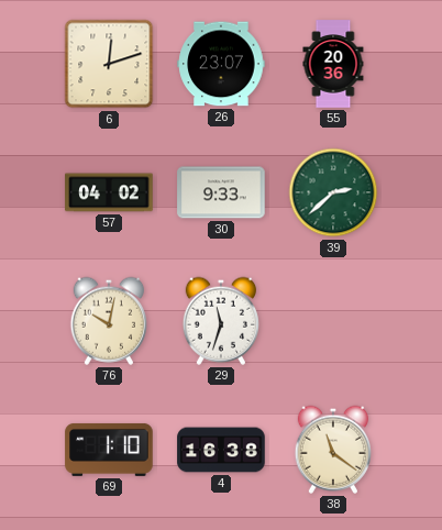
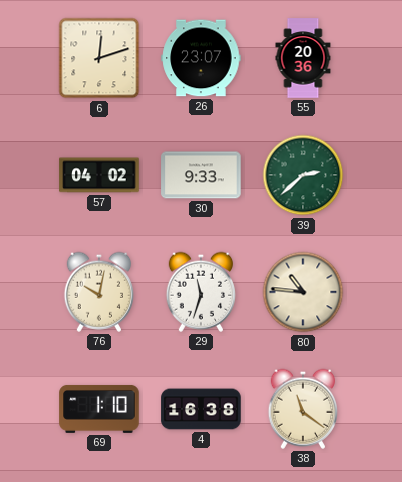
80: none -> 10:46 (303, 292)
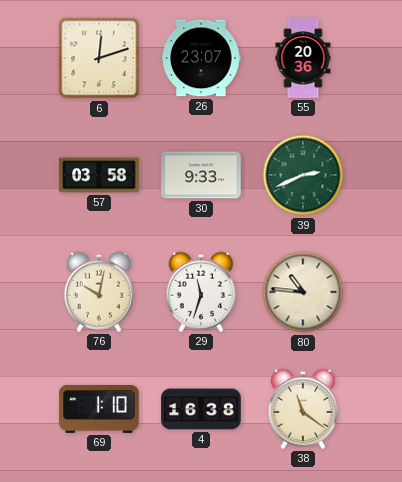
57: 04:02 -> 03:58 (99, 175)
39: 2:38 -> 2:41 (303, 175)
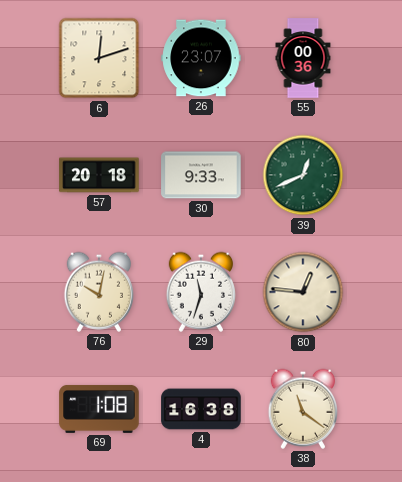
55: 20:36 -> 00:36 (303, 58)
57: 03:58 -> 20:18 (99, 175)
39: 2:41 -> 12:41 (303, 175)
80: 10:46 -> 12:46 (303, 292)
69: 1:10 -> 1:08 (99, 409)
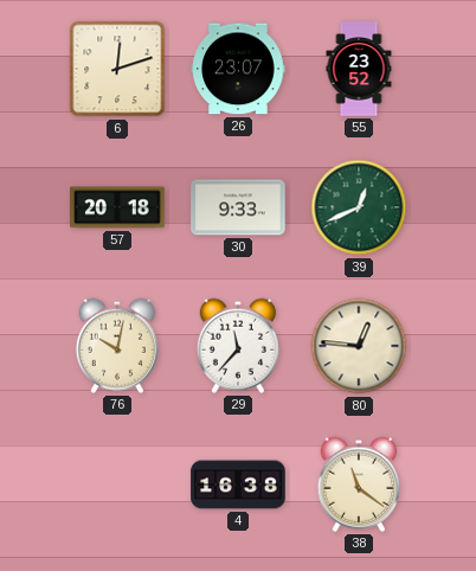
55: 00:36 -> 23:52 (359, 69)
29: 11:33 -> 11:37 (237, 346)
69: 1:08 -> none (99, 409)
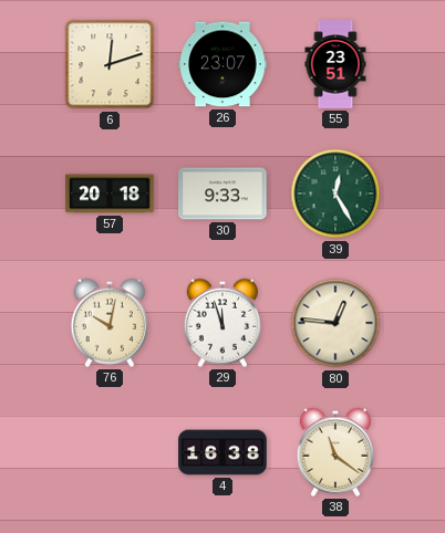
55: 23:52 -> 23:51 (335, 64)
39: 12:41 -> 12:25 (335, 194)
29: 11:37 -> 11:57 (221, 323)
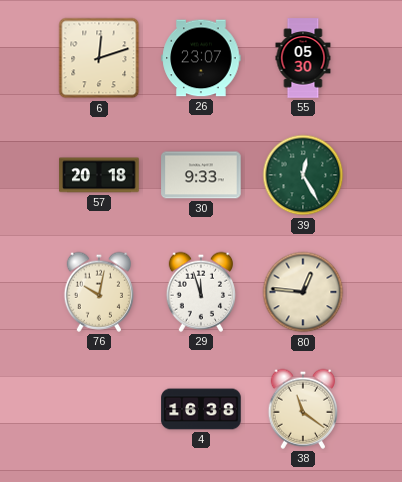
55: 23:51 -> 05:30 (303, 58)
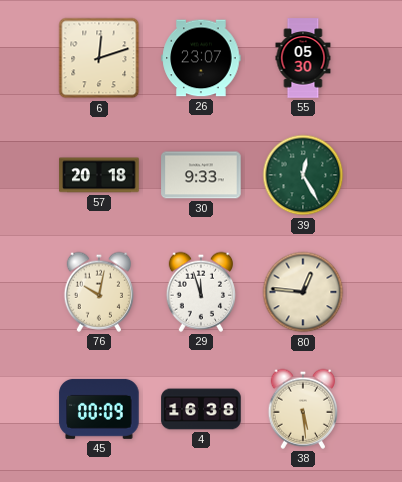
45: none -> 00:09 (99, 409)
38: 11:21 -> 5:29 (302, 409)
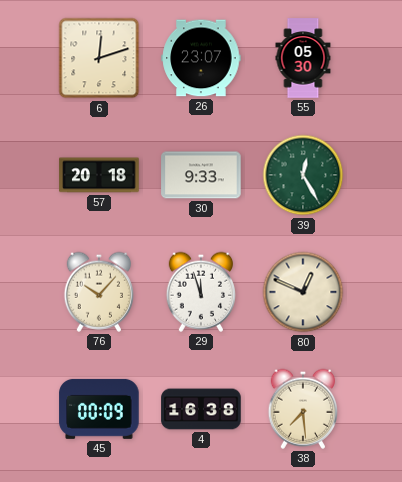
76: 10:02 -> 10:07 (98, 292)
80: 12:46 -> 12:49 (303, 292)
38: 5:29 -> 7:29 (302, 409)
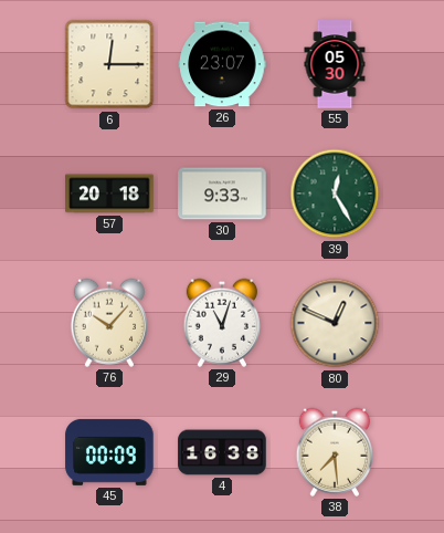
6: 12:12 -> 12:15 (109, 64)
29: 11:57 -> 11:03 (221, 323)
